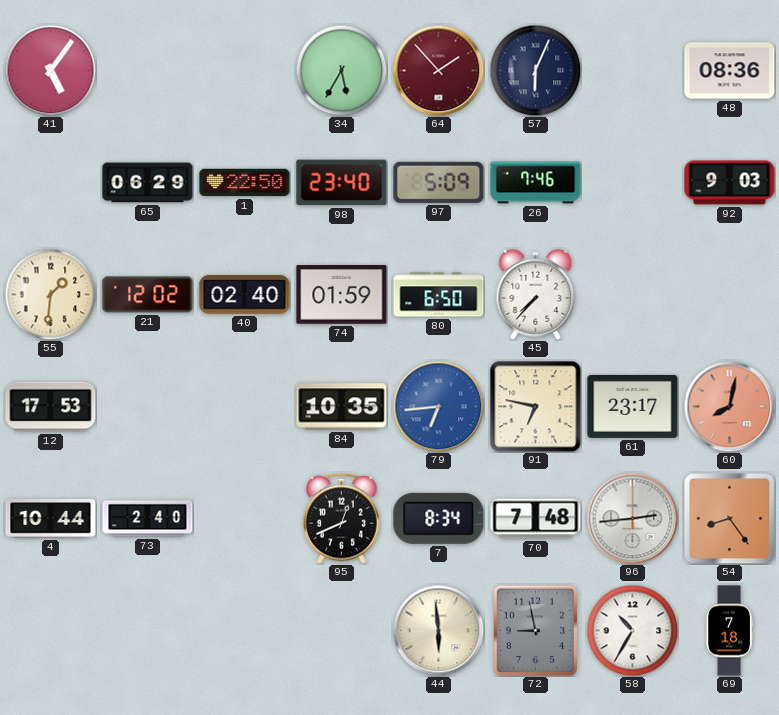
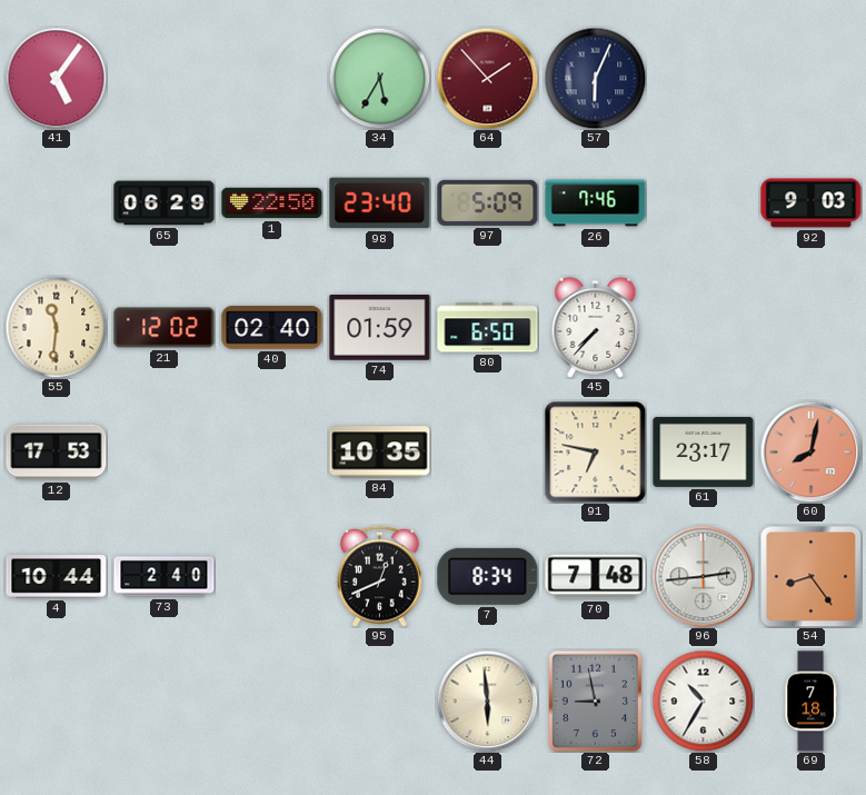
48: 08:36 -> none (730, 71)
55: 1:31 -> 11:31 (56, 327)
79: 6:44 -> none (438, 406)
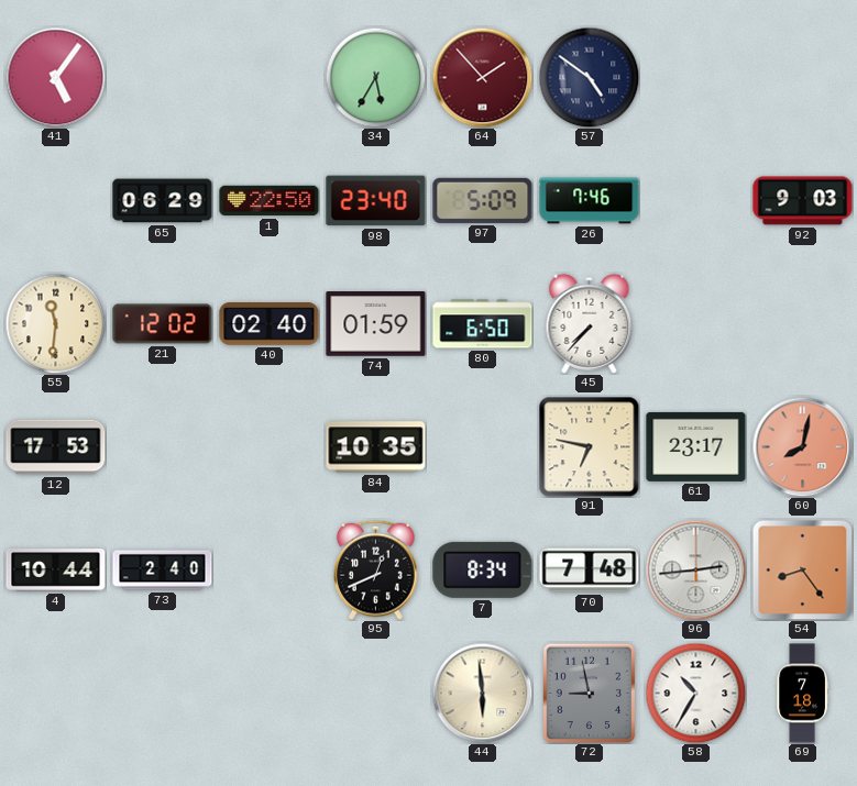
57: 6:04 -> 4:51 (589, 77)
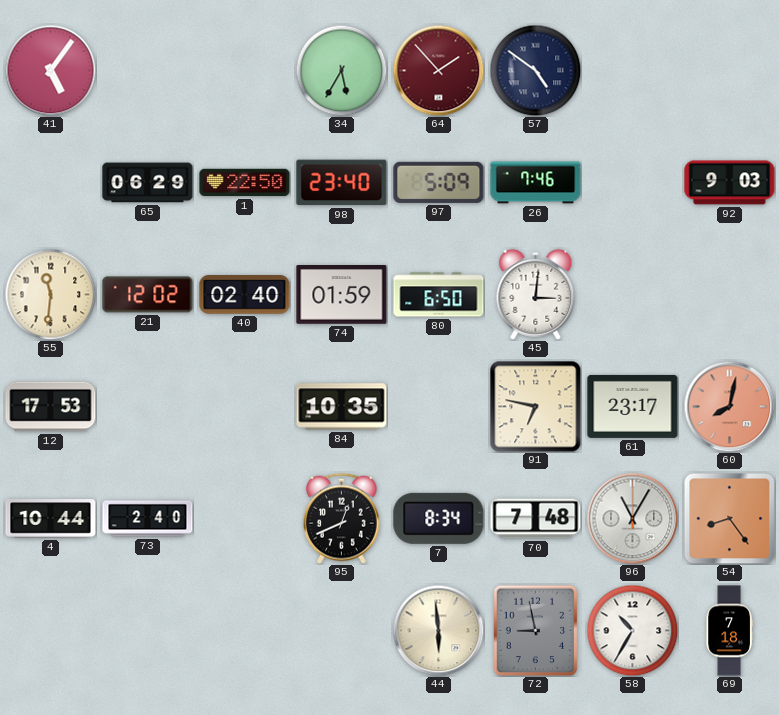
45: 7:37 -> 3:01 (536, 294)
96: 2:44 -> 11:05 (632, 518)
